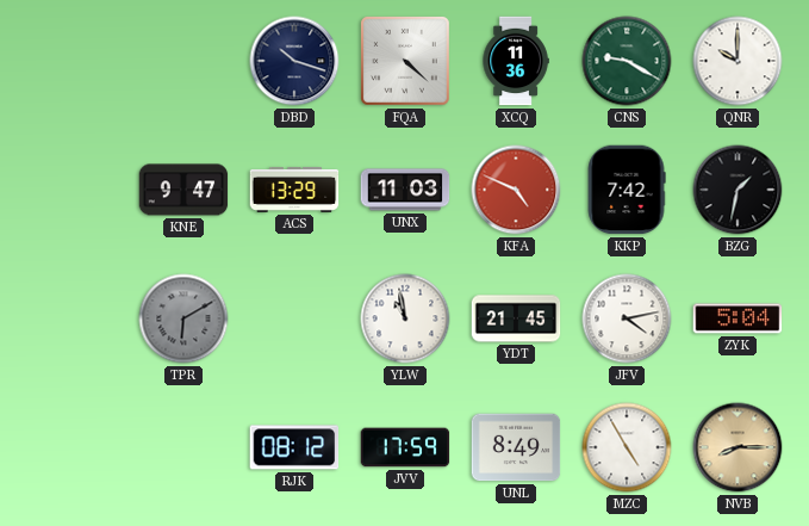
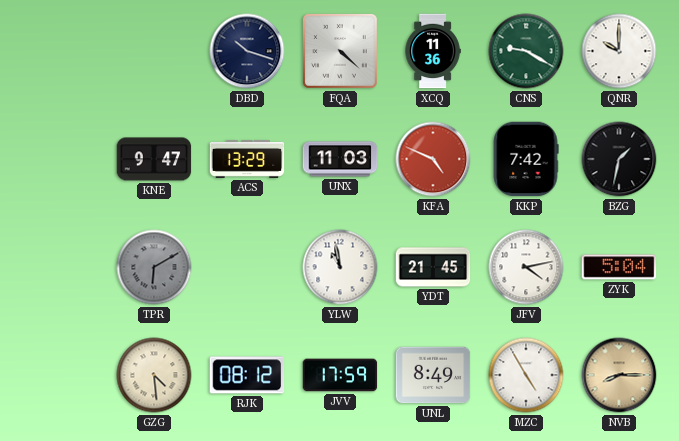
GZG: none -> 4:29 (154, 375)
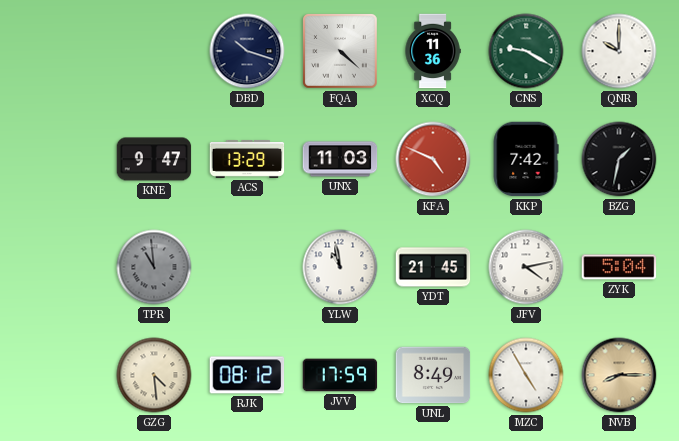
TPR: 6:10 -> 10:59 (154, 267)
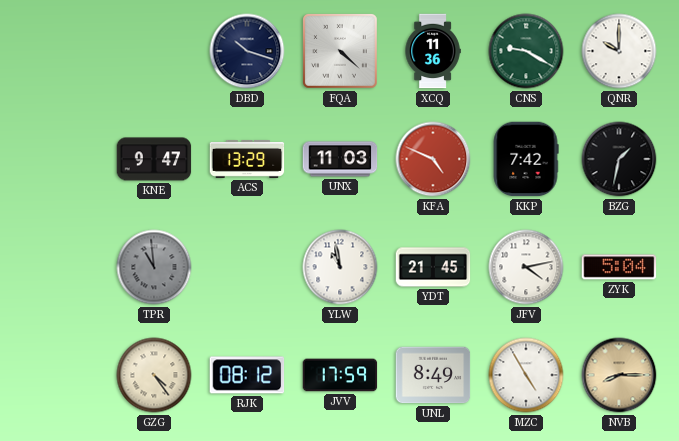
GZG: 4:29 -> 4:24 (154, 375)
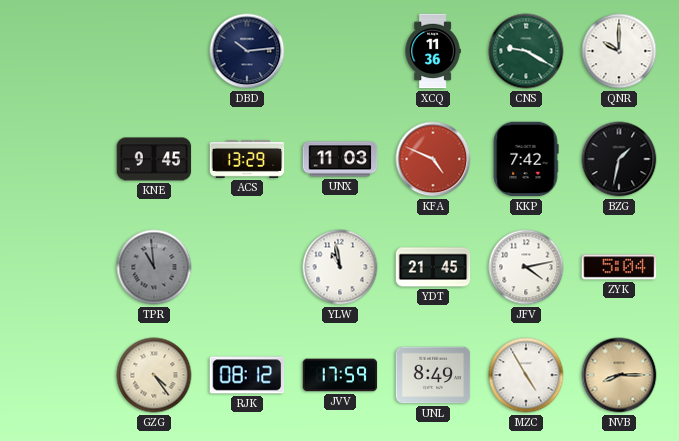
DBD: 10:18 -> 10:14 (247, 51)
FQA: 4:22 -> none (341, 52)
KNE: 9:47 -> 9:45 (154, 159)
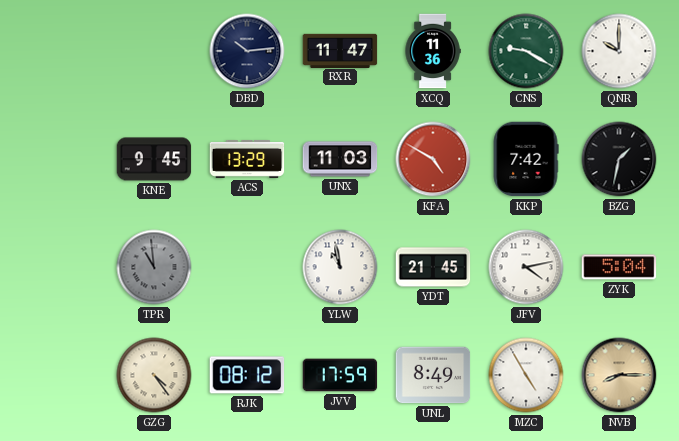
RXR: none -> 11:47 (340, 50)
KFA: 4:49 -> 4:50 (433, 159)
